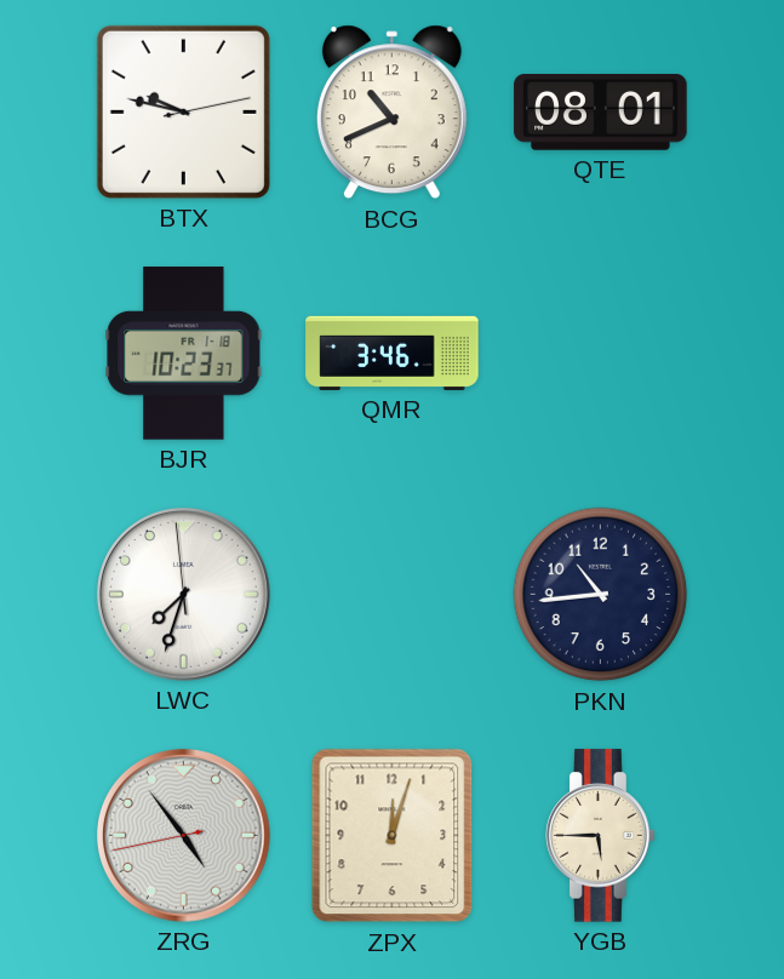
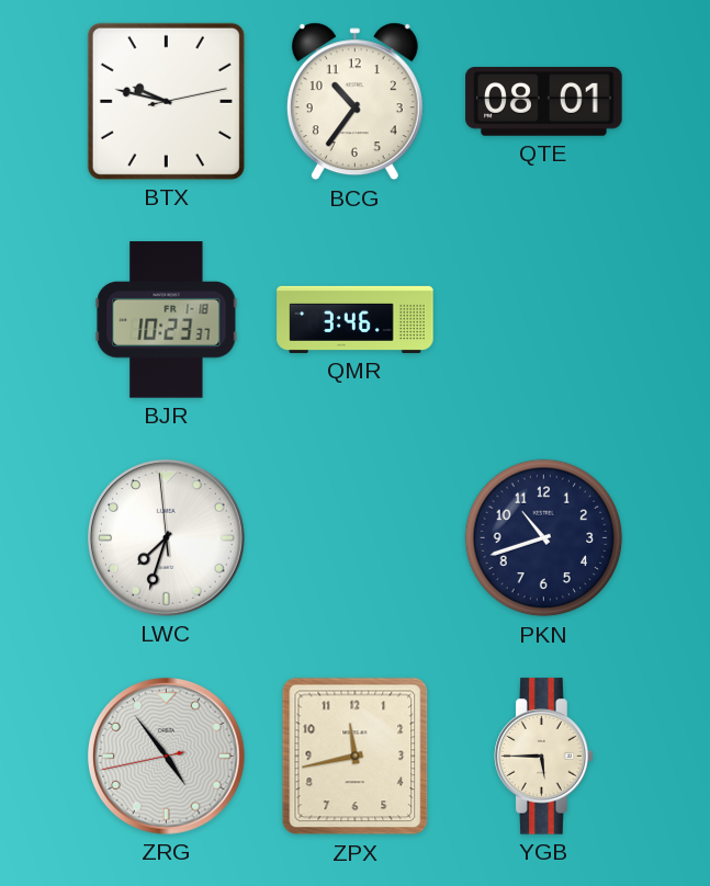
BCG: 10:41 -> 10:36 (354, 102)
PKN: 10:44 -> 10:42 (544, 538)
ZPX: 12:03 -> 11:43 (356, 757)
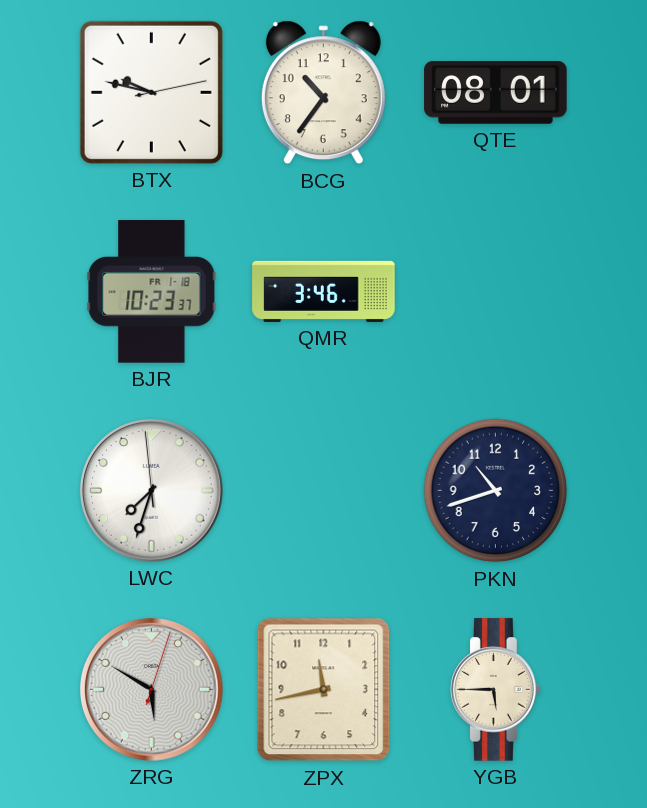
ZRG: 4:53 -> 5:50 (152, 690)
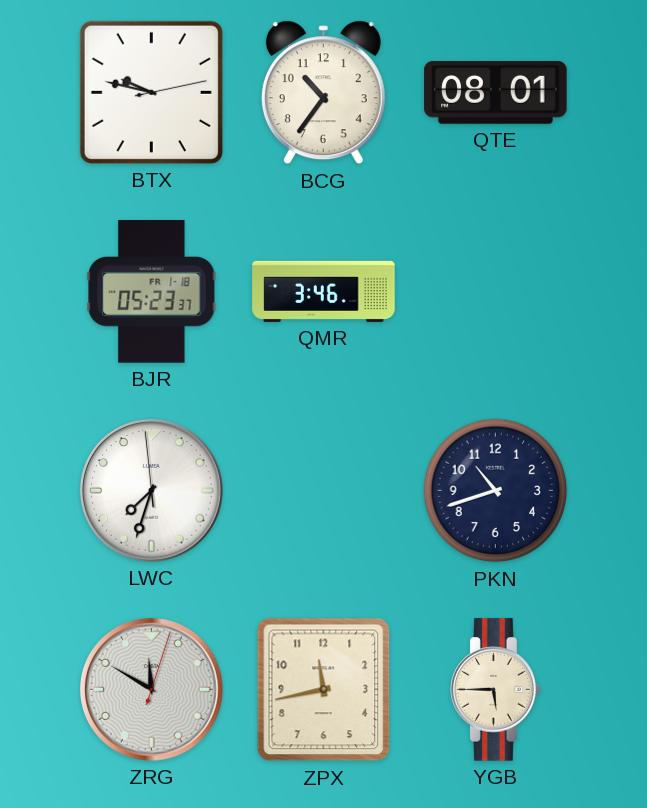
BJR: 10:23 -> 05:23 (152, 292)
ZRG: 5:50 -> 11:50 (152, 690)
